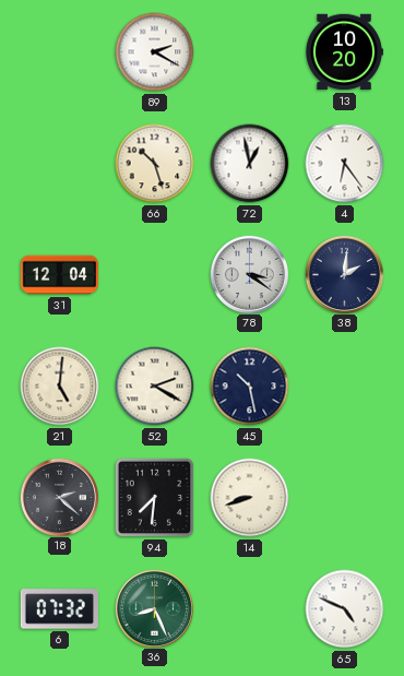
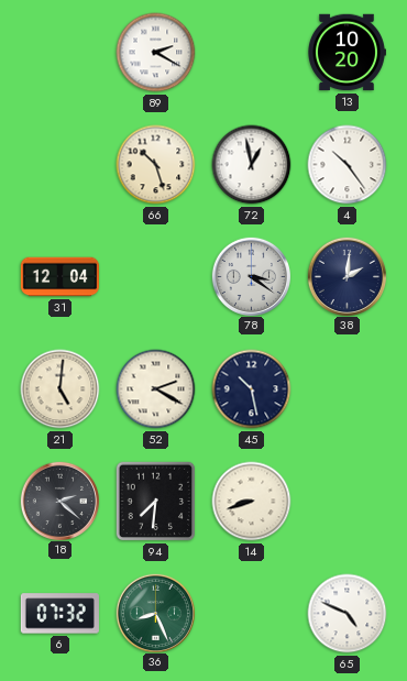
4: 6:24 -> 10:24 (348, 165)
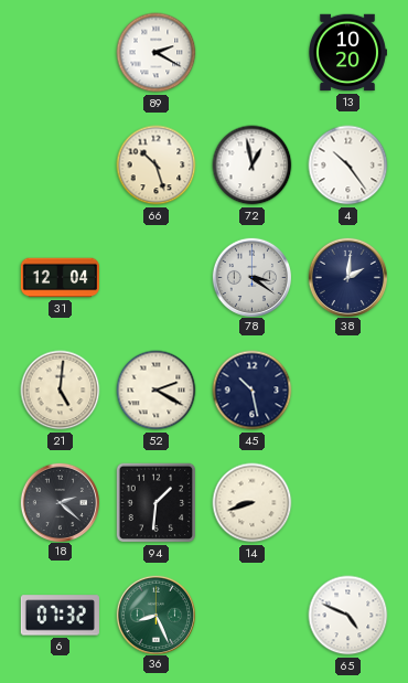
94: 7:31 -> 1:31 (157, 503)
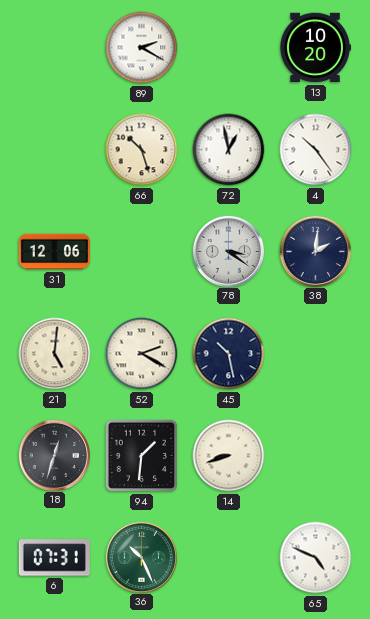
31: 12:04 -> 12:06 (54, 252)
18: 2:22 -> 12:33 (54, 455)
6: 07:32 -> 07:31 (54, 558)
36: 8:26 -> 10:26 (141, 557)
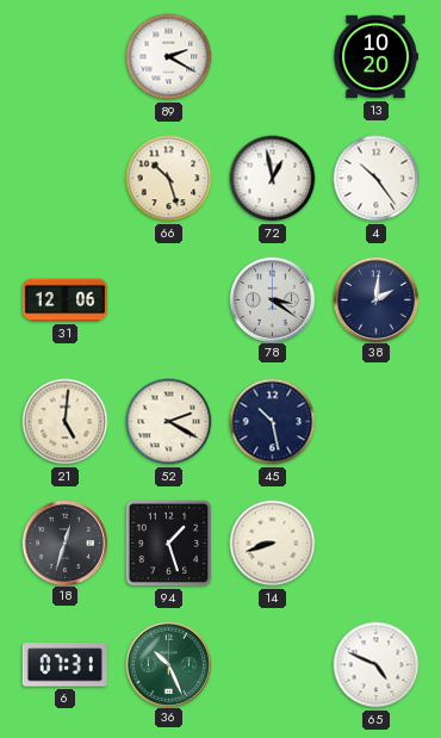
94: 1:31 -> 1:27 (169, 544)
